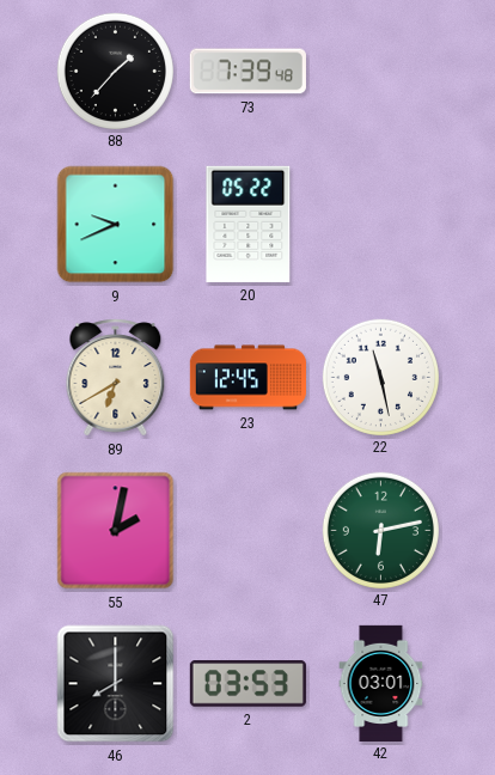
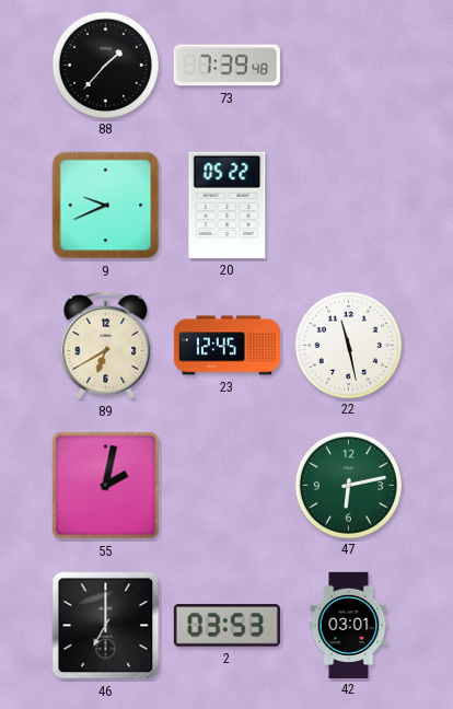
46: 8:00 -> 7:00 (106, 626)
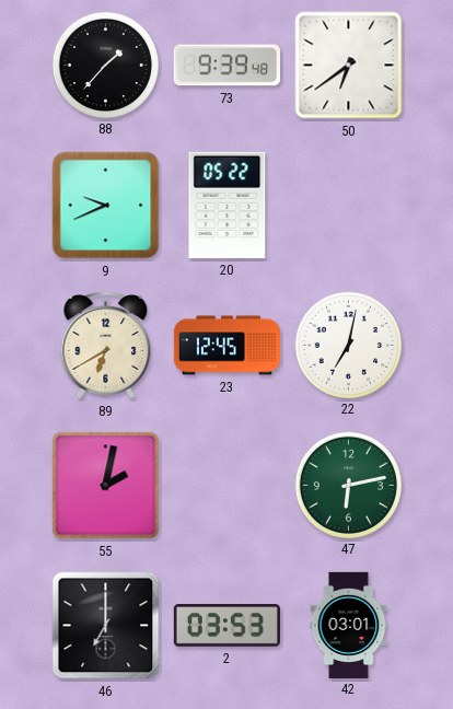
73: 7:39 -> 9:39 (226, 66)
50: none -> 6:39 (349, 66)
22: 11:28 -> 7:02 (348, 345)
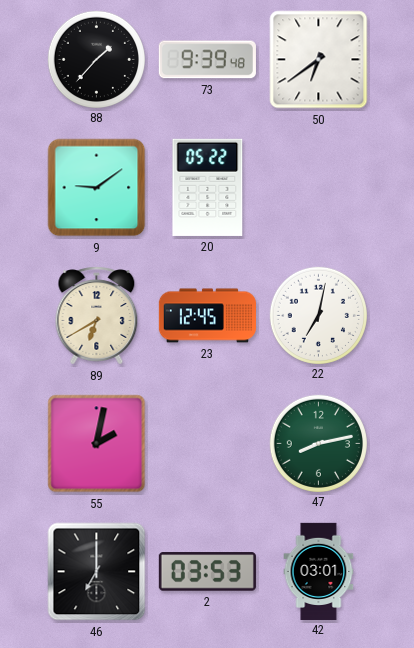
9: 9:41 -> 9:09 (97, 188)
47: 6:13 -> 8:13 (318, 443)
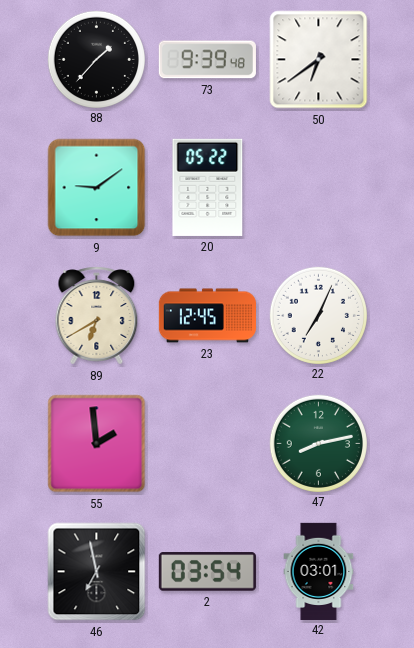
22: 7:02 -> 7:04 (318, 315)
55: 2:02 -> 1:59 (97, 444)
46: 7:00 -> 6:58 (97, 572)
2: 03:53 -> 03:54 (207, 572)
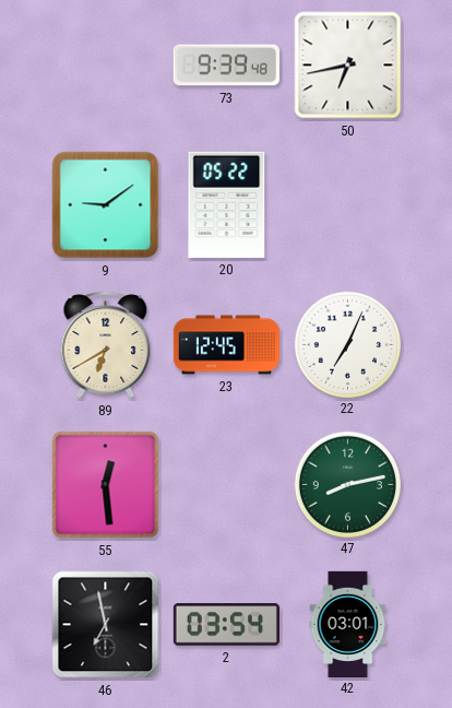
88: 1:37 -> none (96, 59)
50: 6:39 -> 6:43 (348, 66)
55: 1:59 -> 12:29 (106, 485)
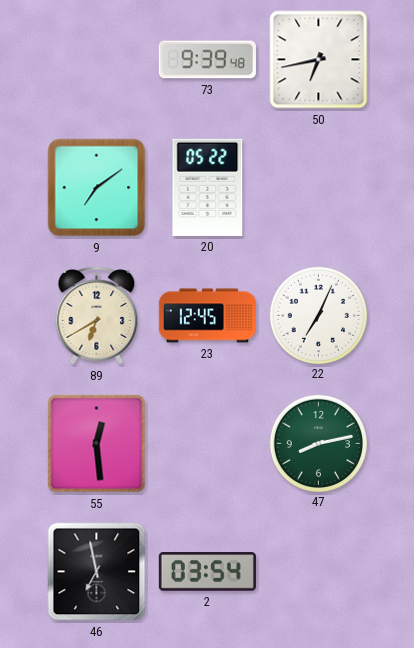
9: 9:09 -> 7:09 (97, 188)
42: 03:01 -> none (348, 624)
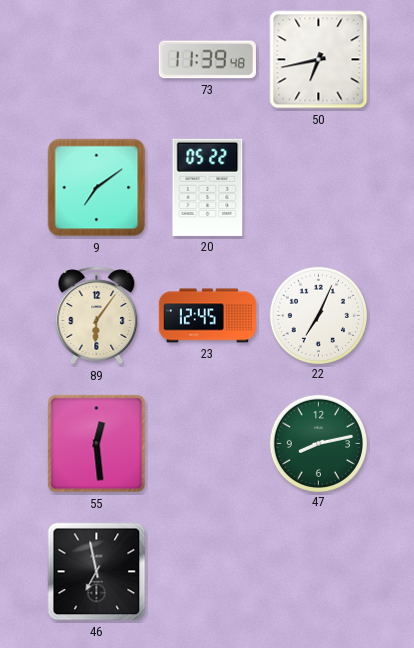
73: 9:39 -> 11:39 (207, 60)
89: 6:40 -> 6:06 (97, 316)
2: 03:54 -> none (207, 572)
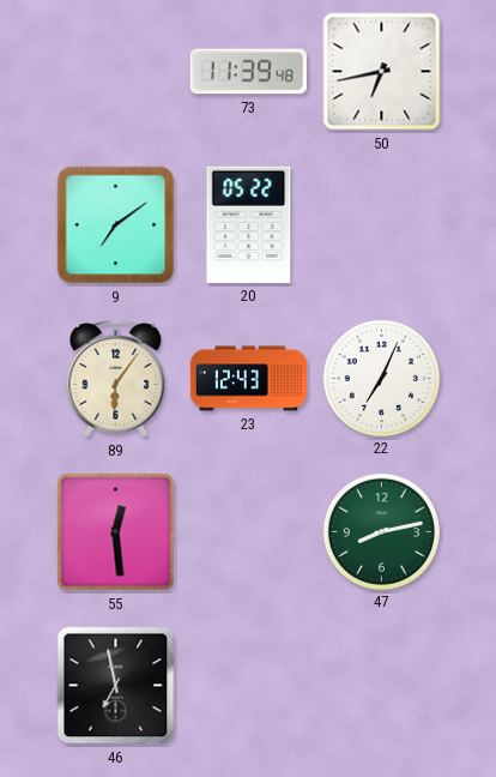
23: 12:45 -> 12:43 (248, 379)
